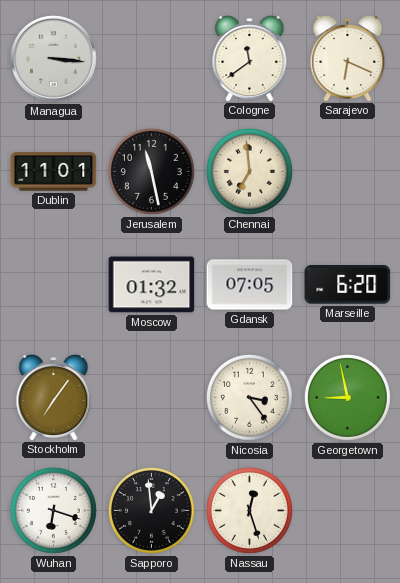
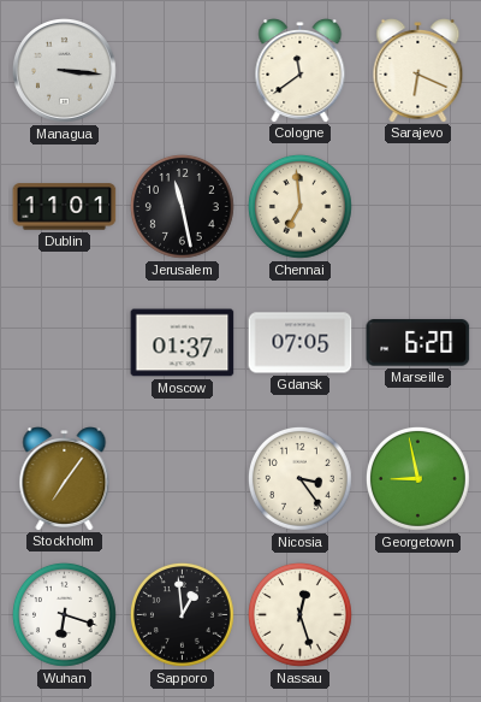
Moscow: 01:32 -> 01:37 (183, 343)
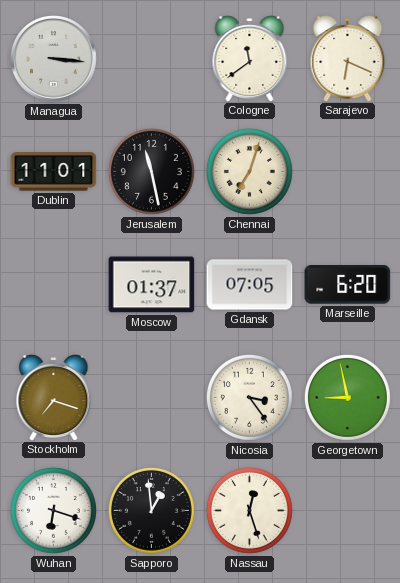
Chennai: 6:59 -> 7:03 (249, 171)
Stockholm: 7:06 -> 7:18 (54, 398)
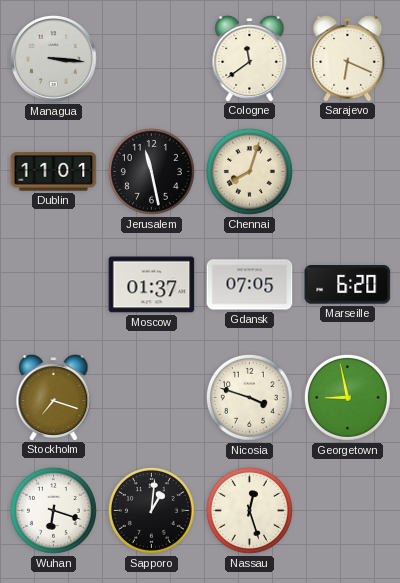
Chennai: 7:03 -> 8:03 (249, 171)
Nicosia: 3:24 -> 3:48 (249, 397)
Sapporo: 12:59 -> 1:01 (151, 510)
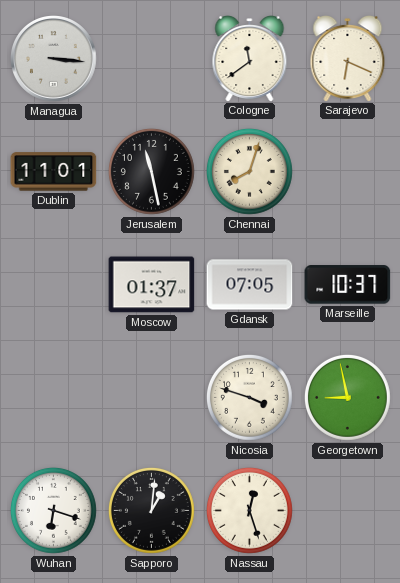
Marseille: 6:20 -> 10:37 (348, 285)
Stockholm: 7:18 -> none (54, 398)
